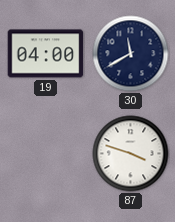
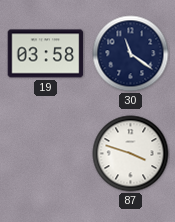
19: 04:00 -> 03:58 (46, 54)
30: 11:40 -> 11:21 (131, 54)
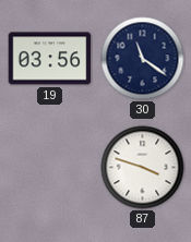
19: 03:58 -> 03:56 (50, 59)
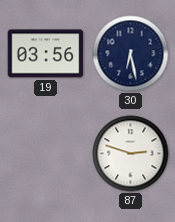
30: 11:21 -> 6:28 (131, 54)
87: 3:48 -> 2:48 (131, 154)
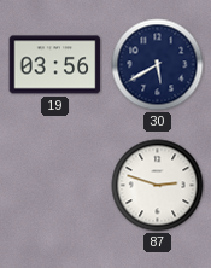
30: 6:28 -> 5:40 (158, 65)
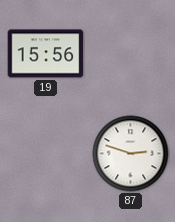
19: 03:56 -> 15:56 (46, 54)
30: 5:40 -> none (158, 65)
